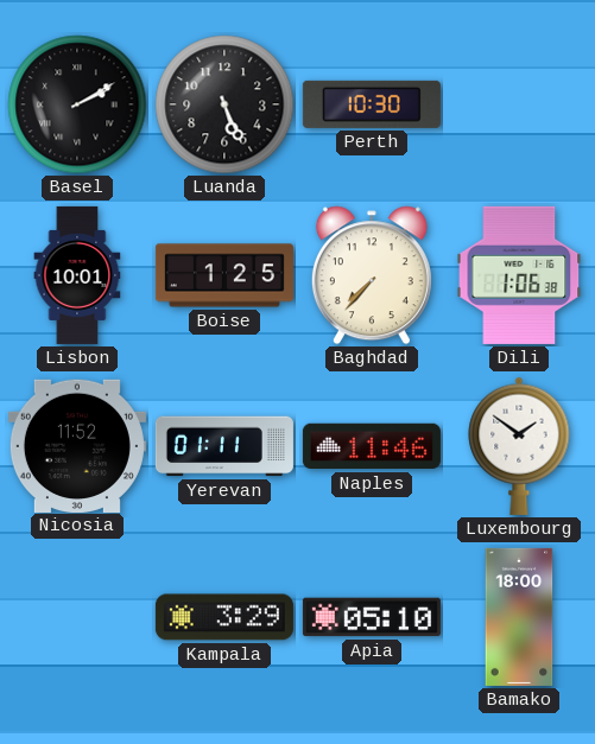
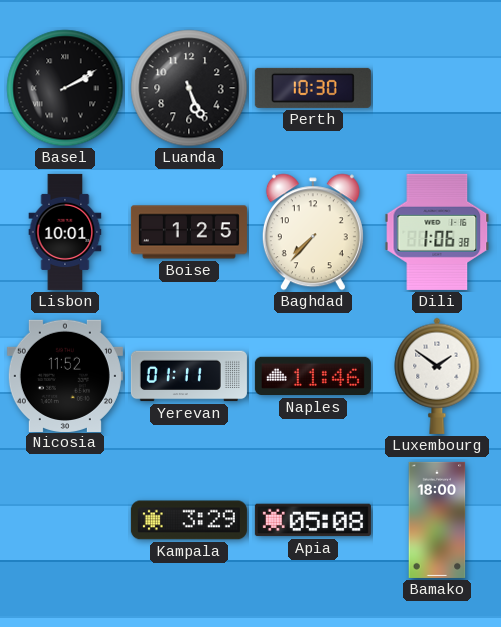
Apia: 05:10 -> 05:08 (313, 520)
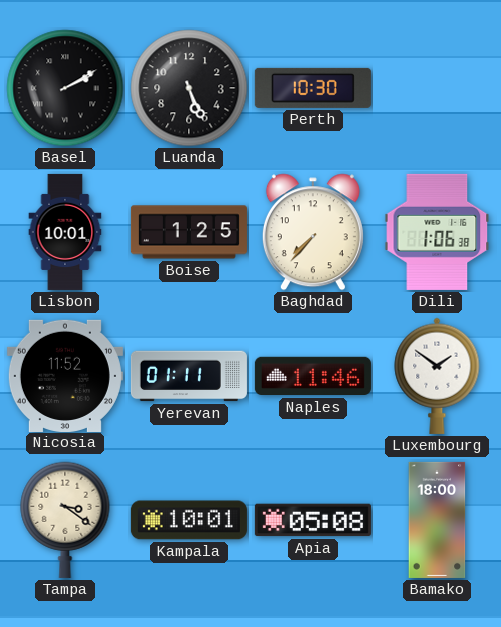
Tampa: none -> 3:21 (65, 520)
Kampala: 3:29 -> 10:01 (189, 520)
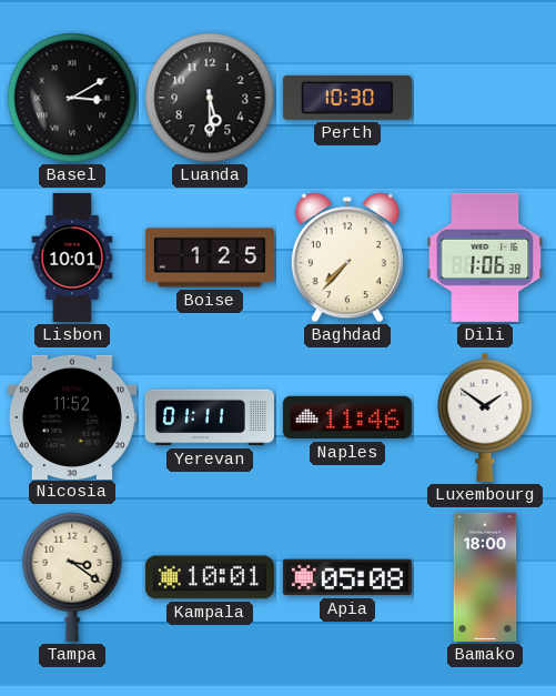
Basel: 2:10 -> 3:10 (72, 98)
Luanda: 5:26 -> 5:30 (210, 98)
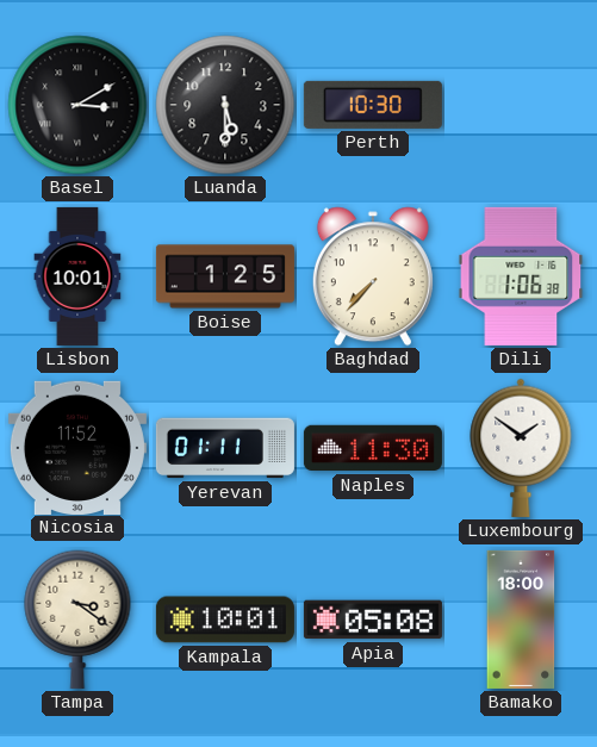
Naples: 11:46 -> 11:30 (373, 448)
